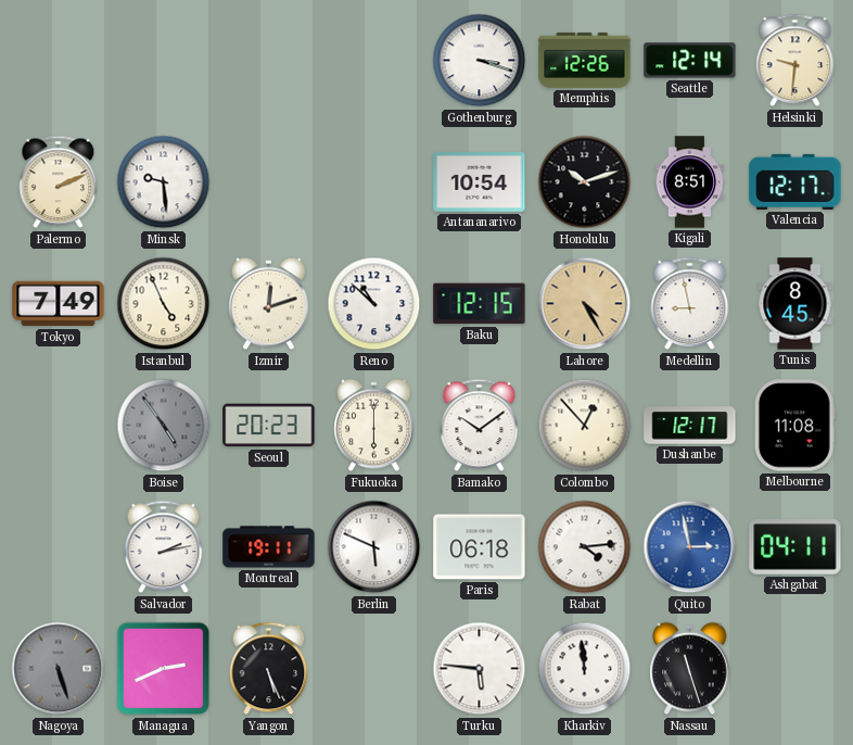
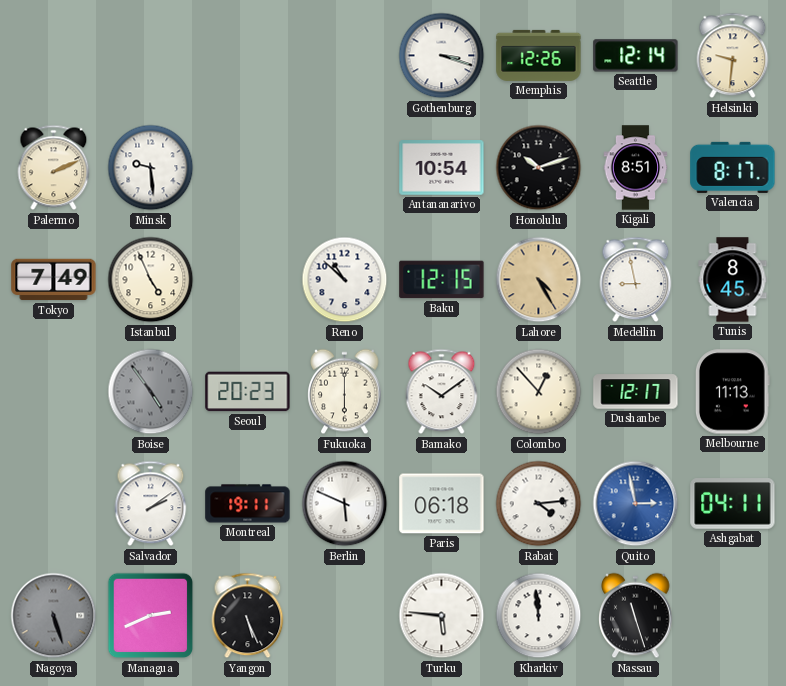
Valencia: 12:17 -> 8:17 (733, 167)
Izmir: 12:12 -> none (269, 304)
Melbourne: 11:08 -> 11:13 (732, 392)
Salvador: 2:13 -> 2:09 (151, 504)
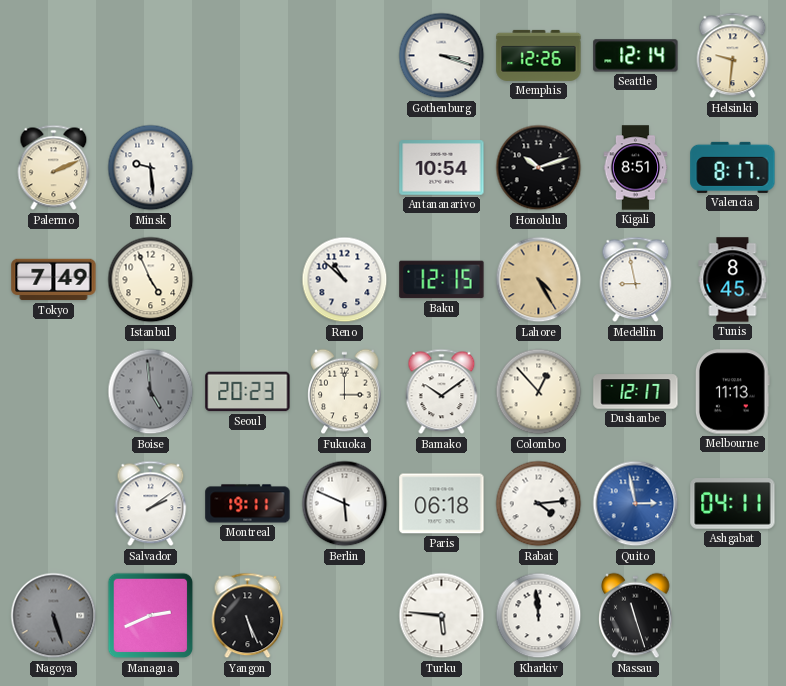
Boise: 4:54 -> 4:59 (151, 392)
Fukuoka: 6:00 -> 3:00 (345, 392)
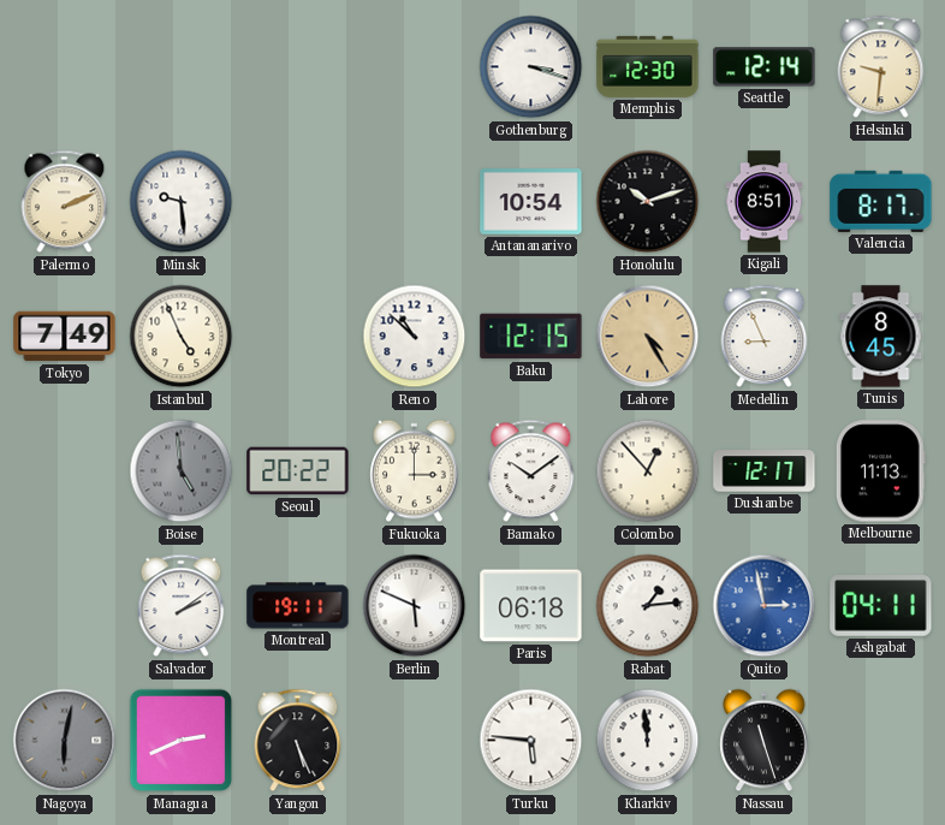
Memphis: 12:26 -> 12:30 (648, 66)
Medellin: 8:58 -> 8:56 (765, 337)
Seoul: 20:23 -> 20:22 (298, 471)
Rabat: 4:14 -> 1:14 (648, 606)
Nagoya: 5:27 -> 6:02 (65, 741)
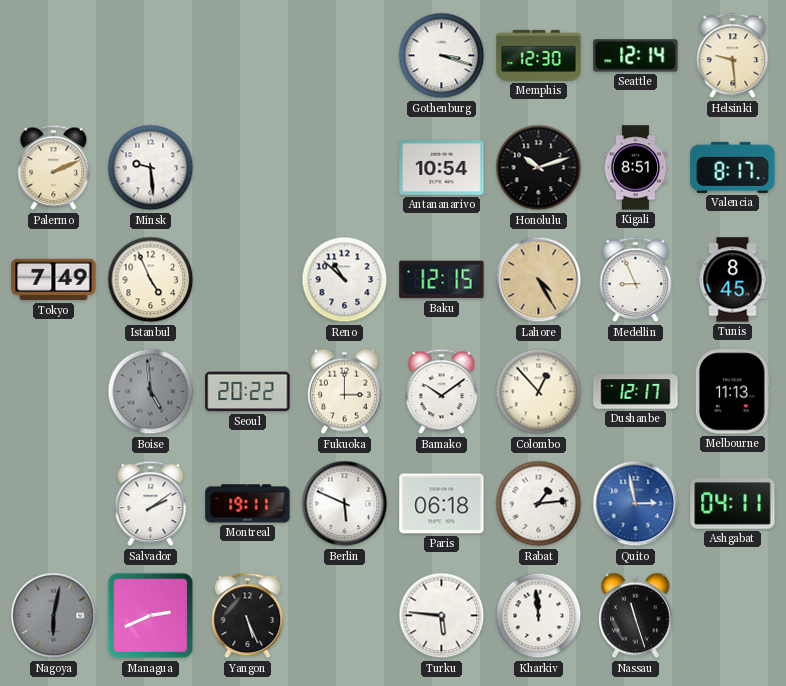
Helsinki: 9:31 -> 9:29 (733, 56)
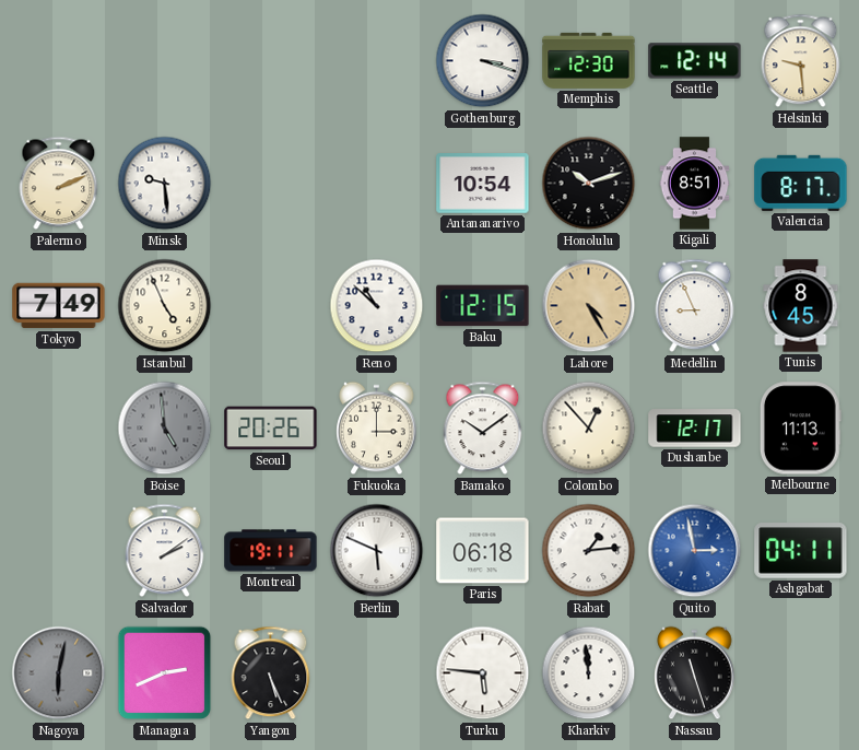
Seoul: 20:22 -> 20:26 (271, 429)
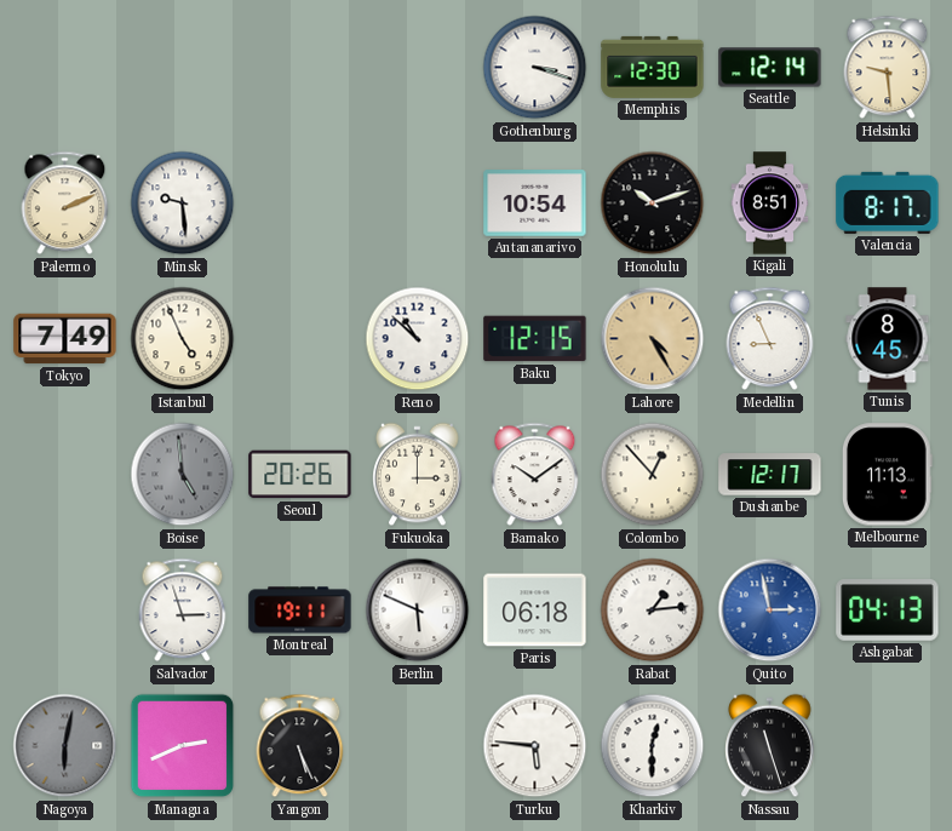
Salvador: 2:09 -> 2:57 (183, 611)
Ashgabat: 04:11 -> 04:13 (888, 611)
Kharkiv: 11:59 -> 12:30 (653, 746)
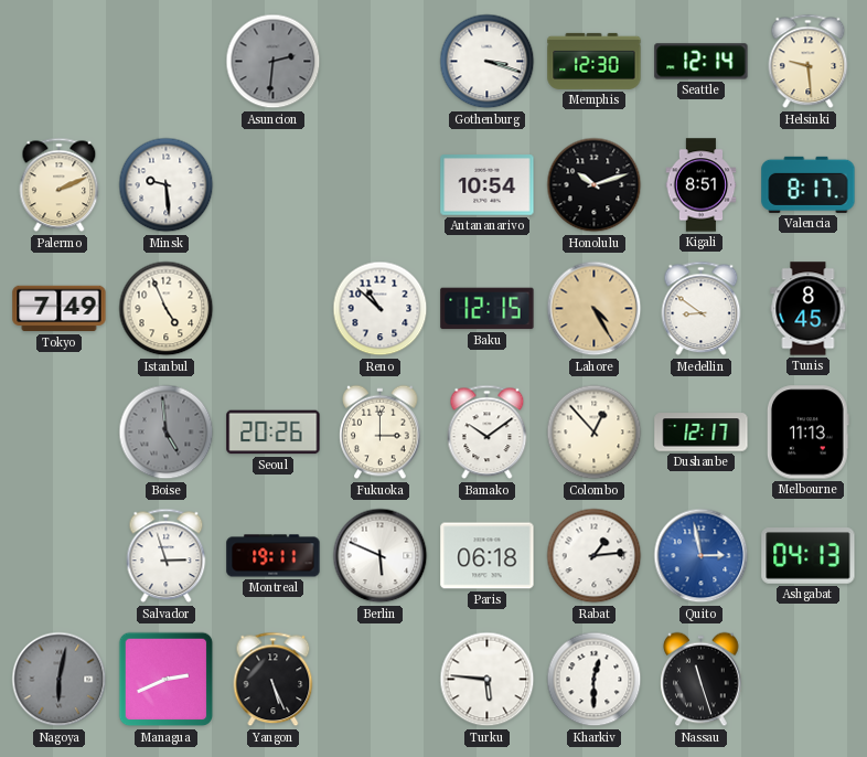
Asuncion: none -> 2:31 (274, 62)
Medellin: 8:56 -> 8:51 (702, 309)
